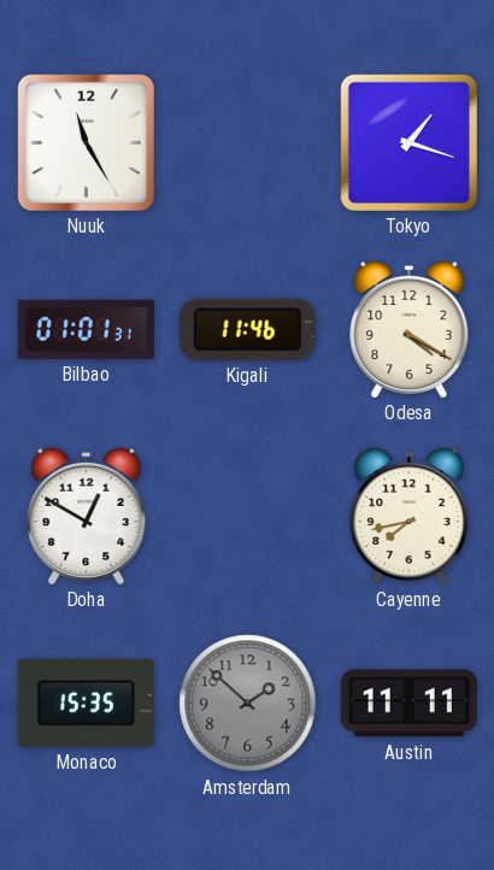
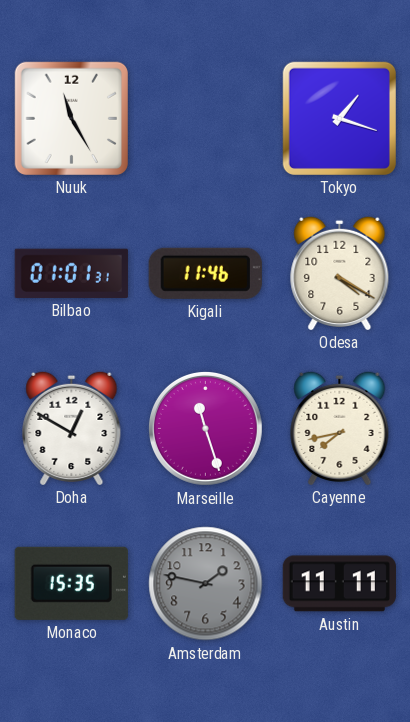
Marseille: none -> 11:27 (205, 428)
Amsterdam: 1:52 -> 1:47 (206, 584)
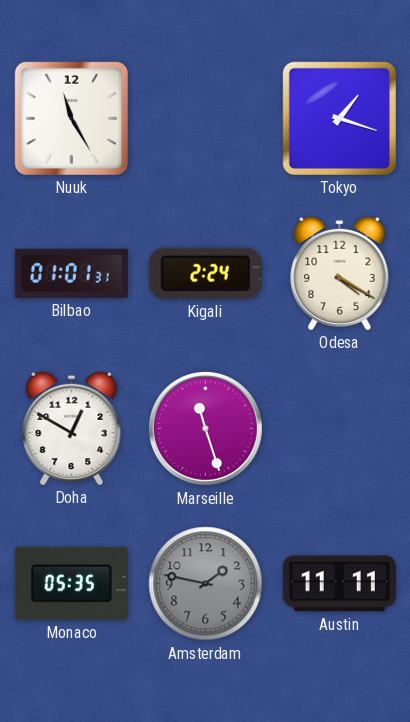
Kigali: 11:46 -> 2:24 (205, 273)
Cayenne: 7:43 -> none (340, 428)
Monaco: 15:35 -> 05:35 (71, 583)
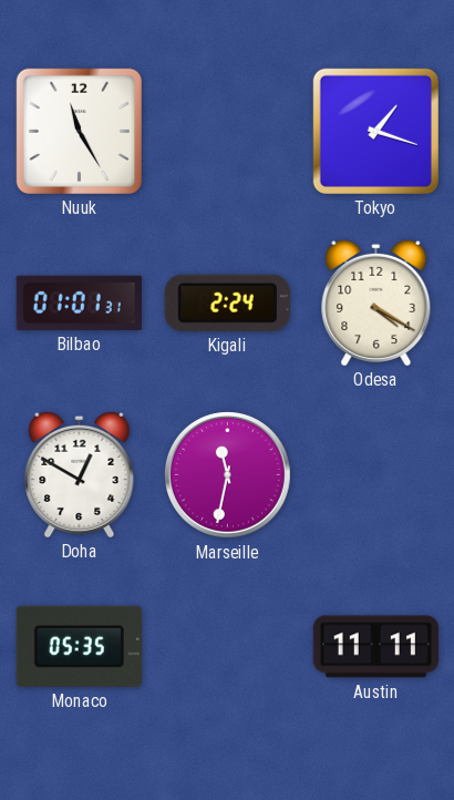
Marseille: 11:27 -> 11:32 (227, 474)
Amsterdam: 1:47 -> none (206, 584)
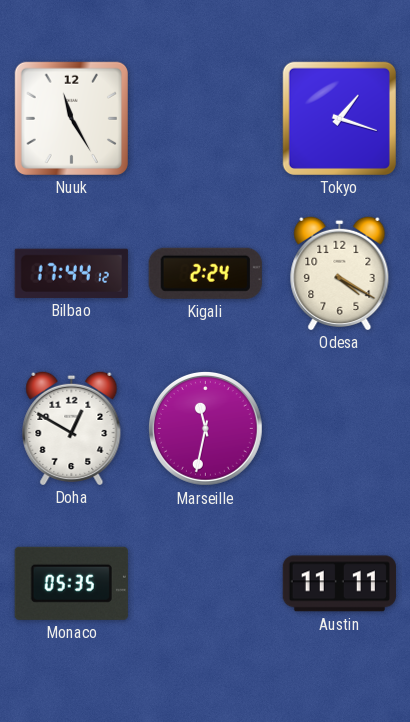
Bilbao: 01:01 -> 17:44 (71, 273)
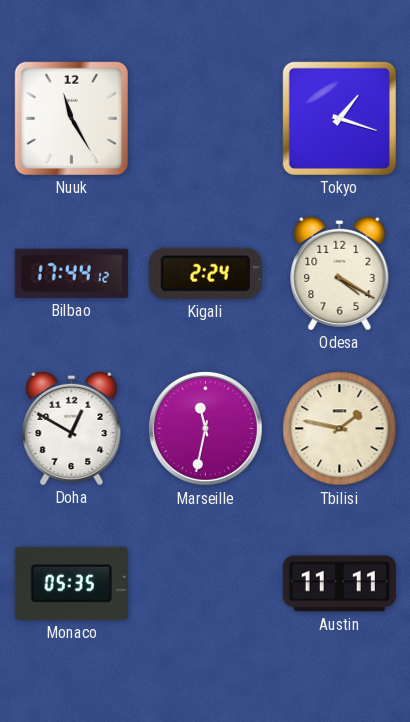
Tbilisi: none -> 1:47 (340, 429)
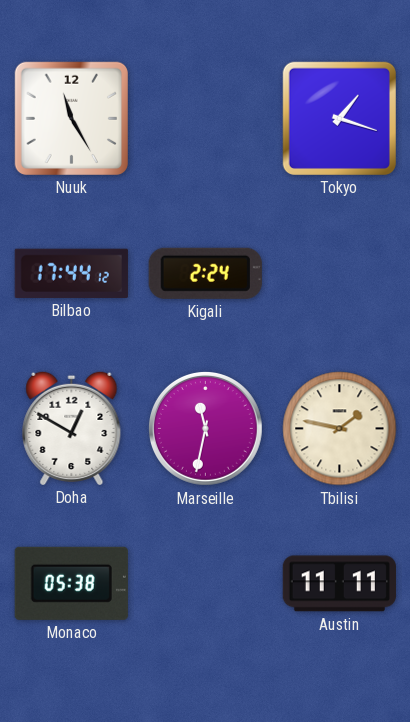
Odesa: 4:20 -> none (340, 273)
Monaco: 05:35 -> 05:38 (71, 583)
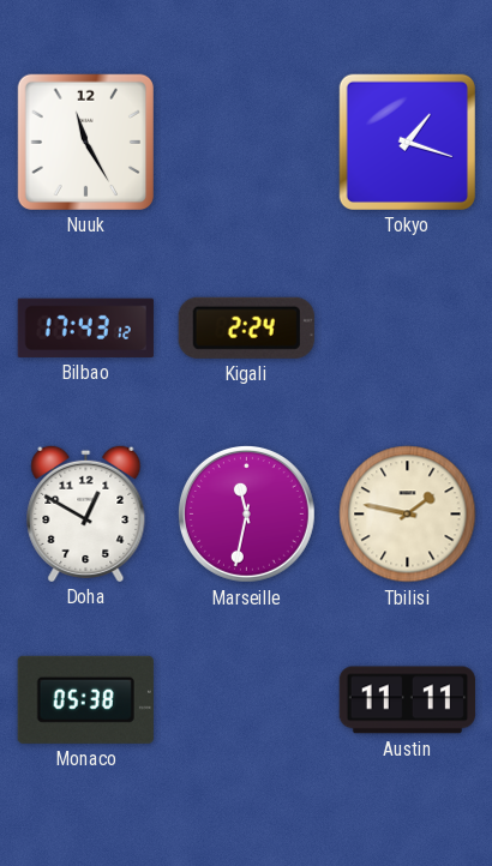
Bilbao: 17:44 -> 17:43 (85, 327)
